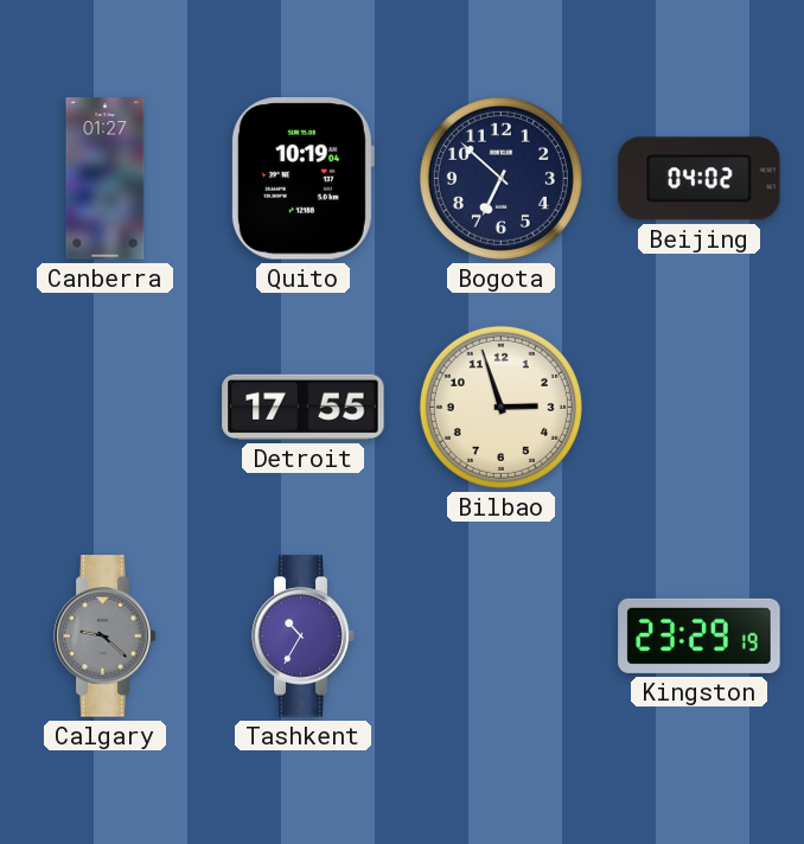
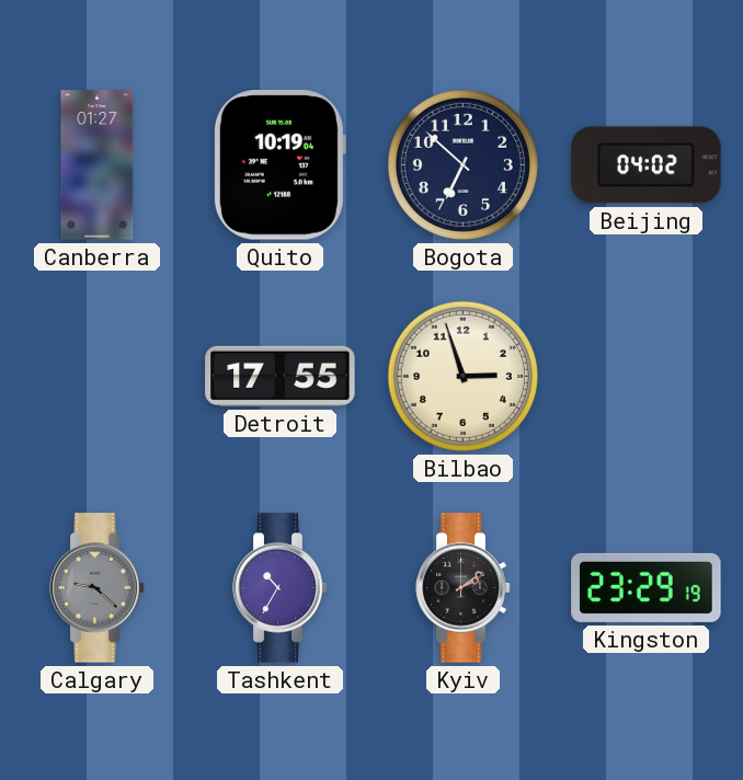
Kyiv: none -> 2:09 (464, 588)
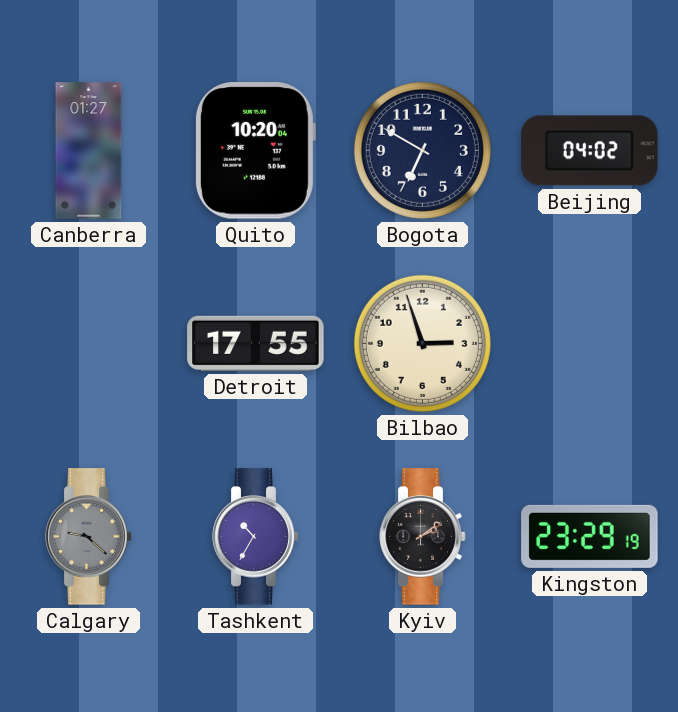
Quito: 10:19 -> 10:20 (255, 151)
Bogota: 6:52 -> 6:50 (422, 150)
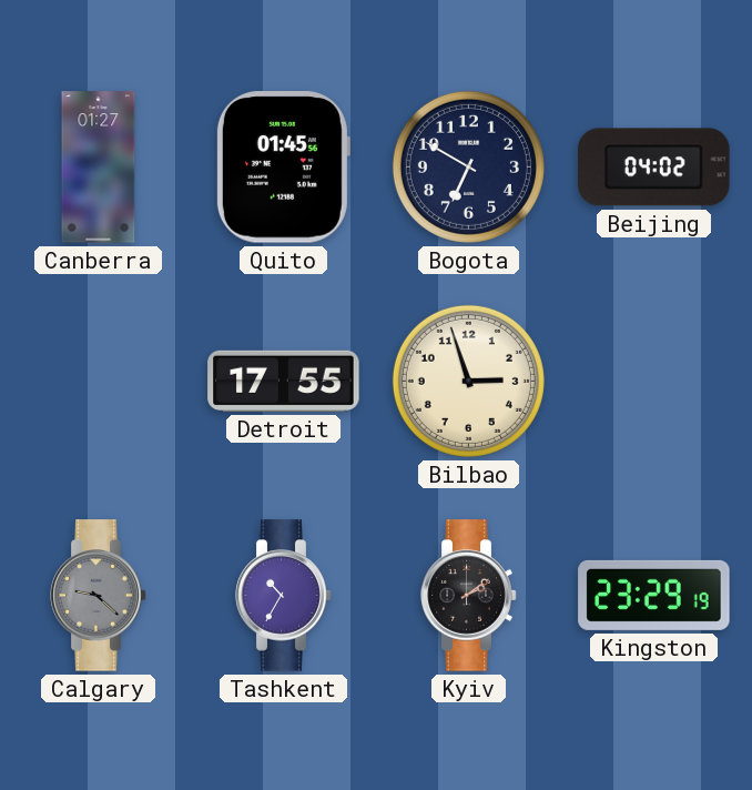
Quito: 10:20 -> 01:45 (283, 168)
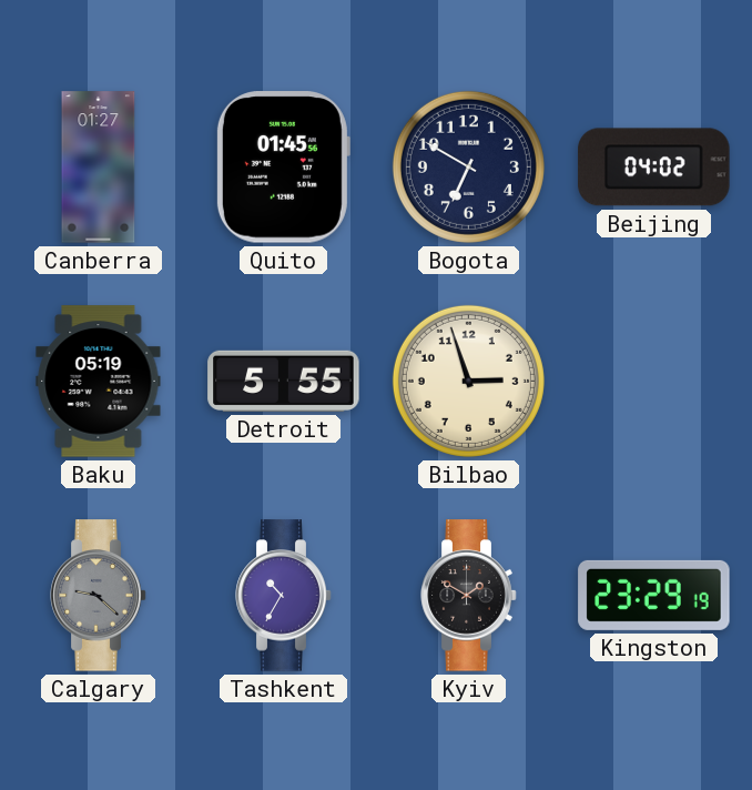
Baku: none -> 05:19 (99, 382)
Detroit: 17:55 -> 5:55 (284, 381)
Kyiv: 2:09 -> 1:50 (469, 596)
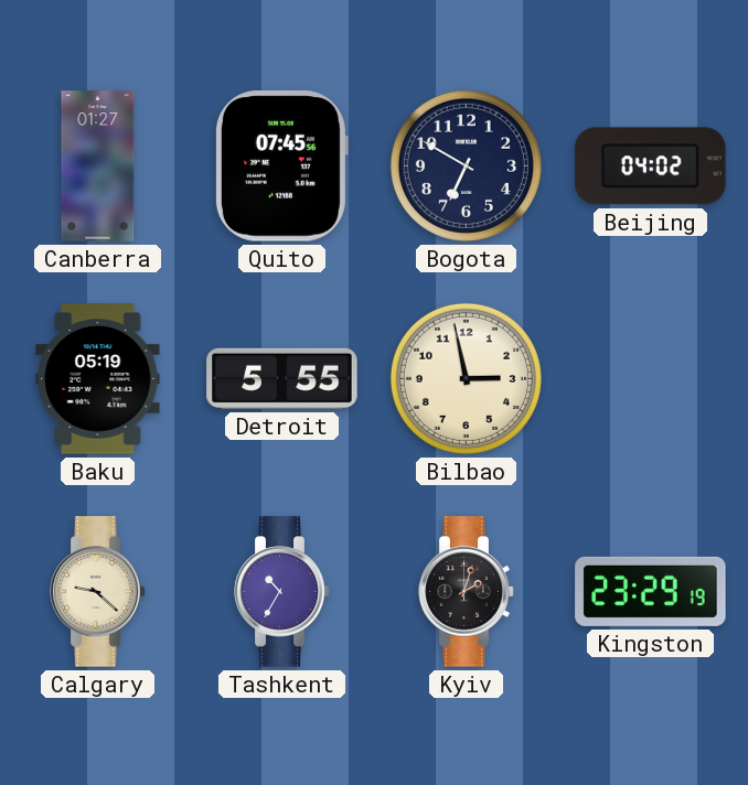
Quito: 01:45 -> 07:45 (281, 166)
Bilbao: 2:57 -> 2:58 (466, 378)
Calgary dial: grey -> cream (98, 592)
Kyiv: 1:50 -> 2:03 (467, 592)
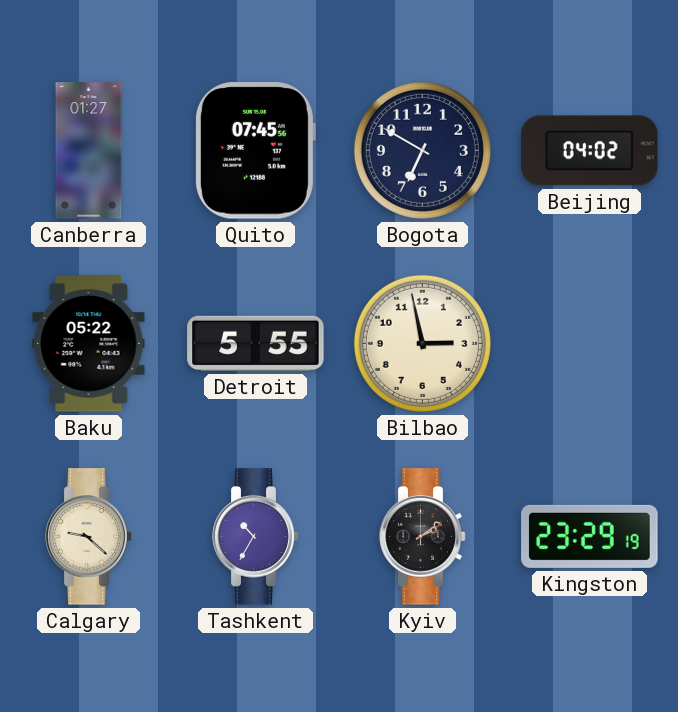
Baku: 05:19 -> 05:22 (89, 344)
Kyiv: 2:03 -> 2:09 (423, 537)
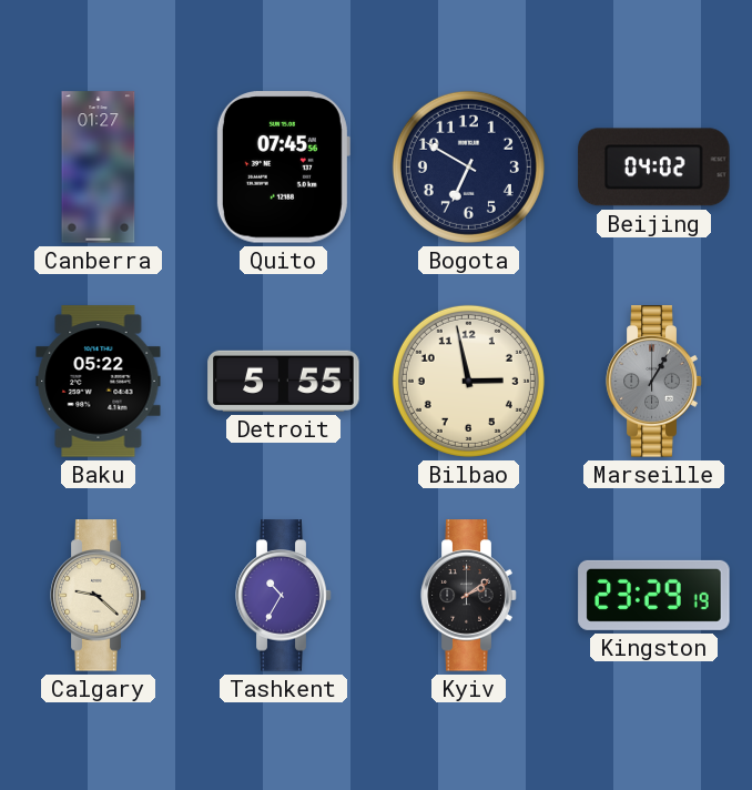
Marseille: none -> 1:05 (654, 382)
